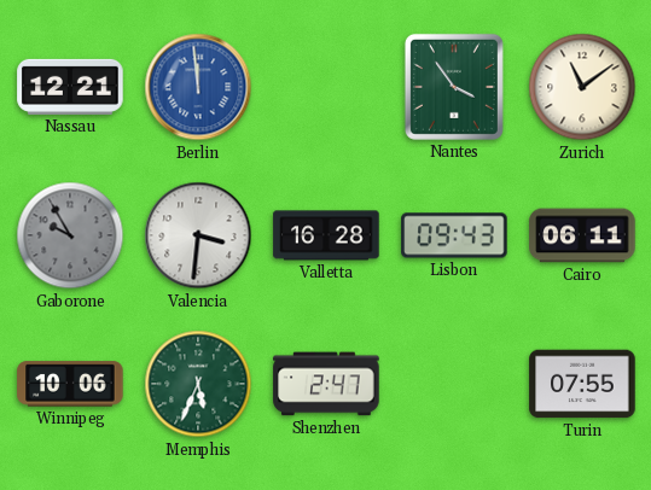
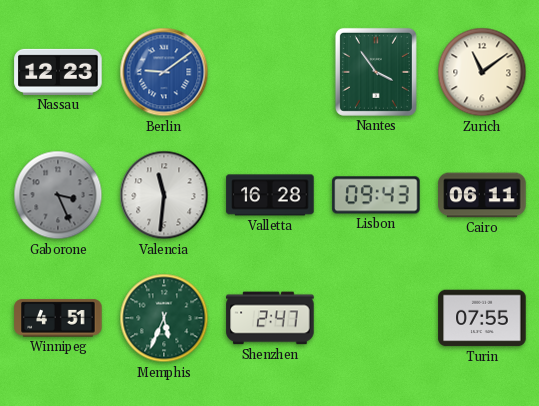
Nassau: 12:21 -> 12:23 (58, 72)
Berlin: 11:59 -> 9:09 (164, 72)
Gaborone: 9:55 -> 3:26 (58, 195)
Valencia: 3:31 -> 11:31 (164, 195)
Winnipeg: 10:06 -> 4:51 (58, 318)
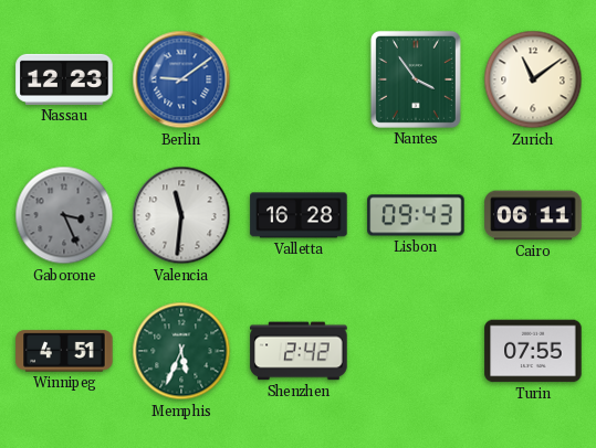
Shenzhen: 2:47 -> 2:42 (299, 351)
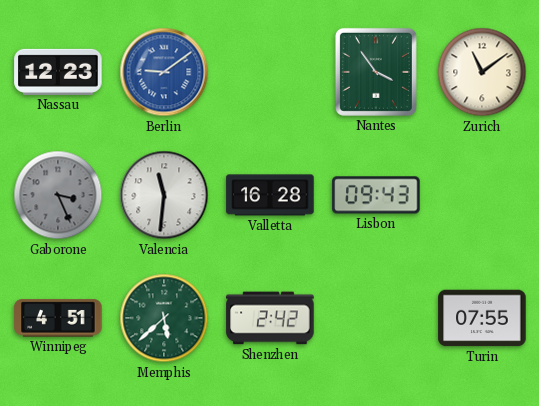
Cairo: 06:11 -> none (533, 215)
Memphis: 5:34 -> 5:38 (164, 318)
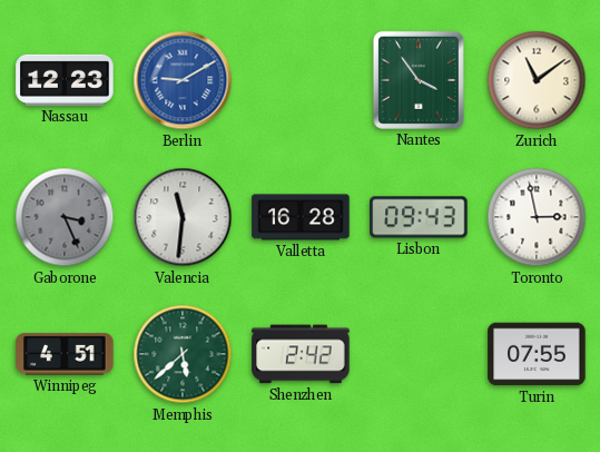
Berlin: 9:09 -> 9:10 (183, 80)
Toronto: none -> 2:58 (537, 217)
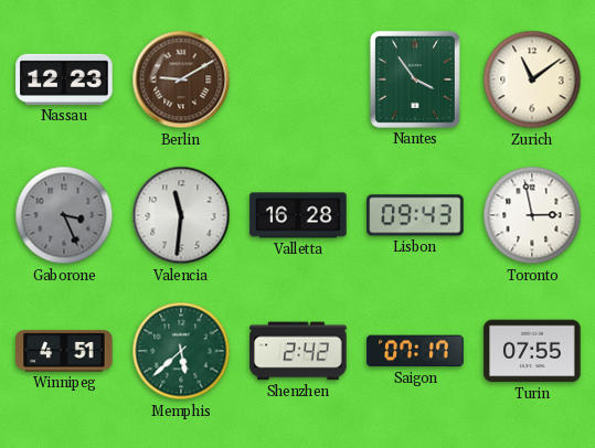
Berlin dial: blue -> brown (181, 79)
Saigon: none -> 07:17 (415, 351)
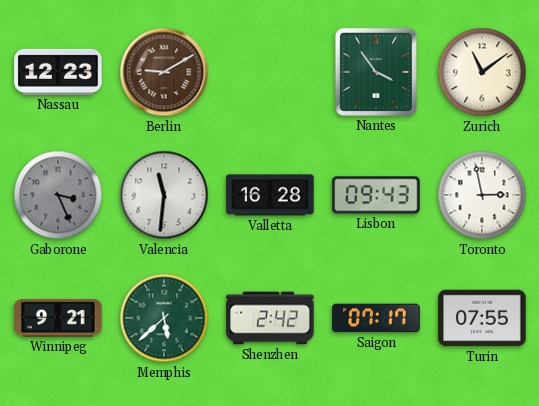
Winnipeg: 4:51 -> 9:21 (58, 318)
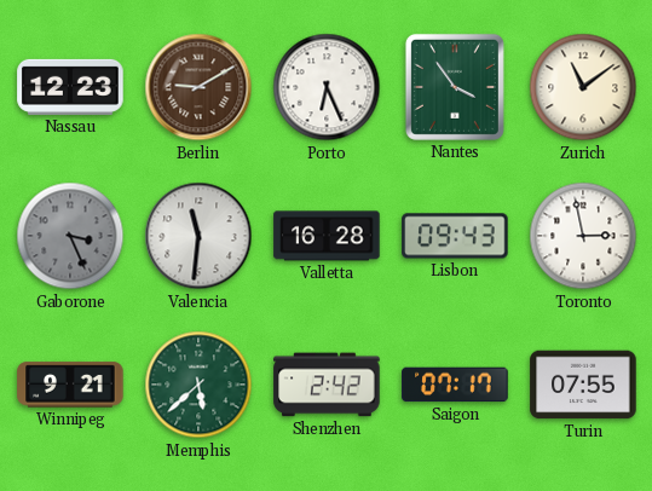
Porto: none -> 6:26 (327, 87)
